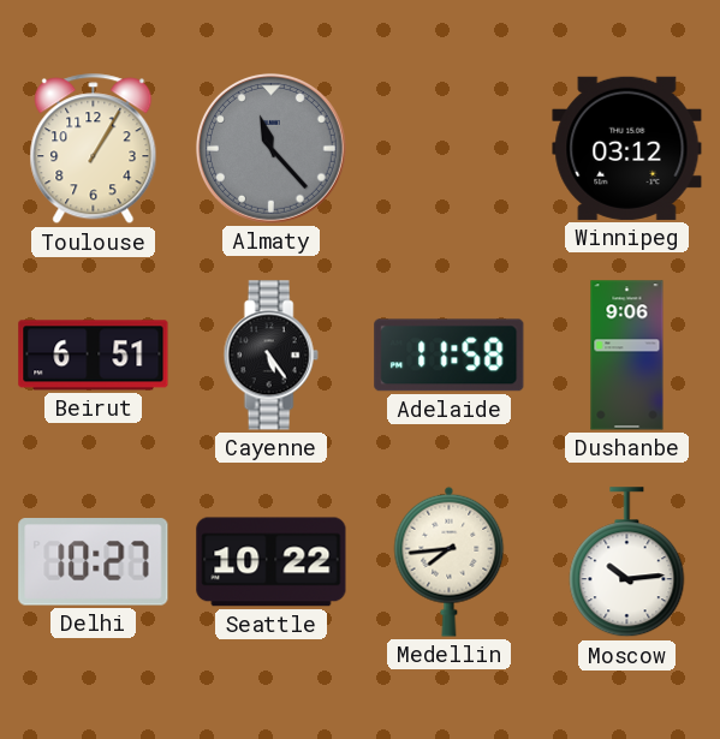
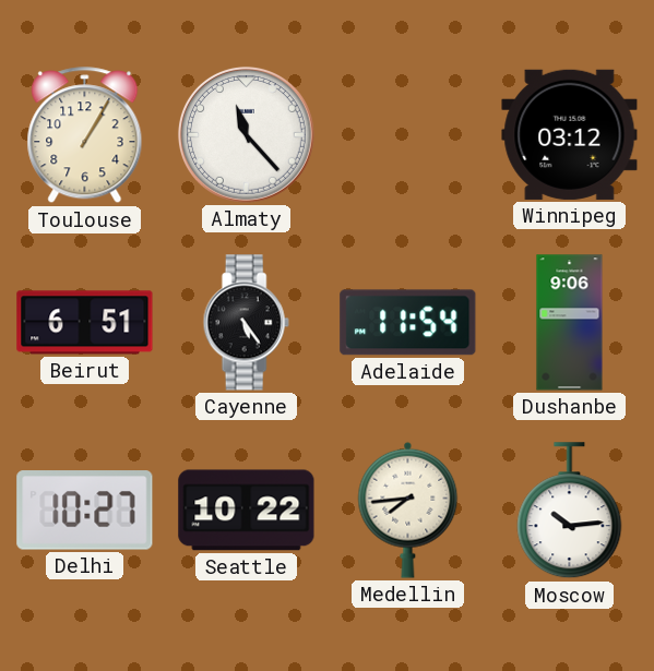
Almaty dial: grey -> white (246, 134)
Adelaide: 11:58 -> 11:54 (408, 323)
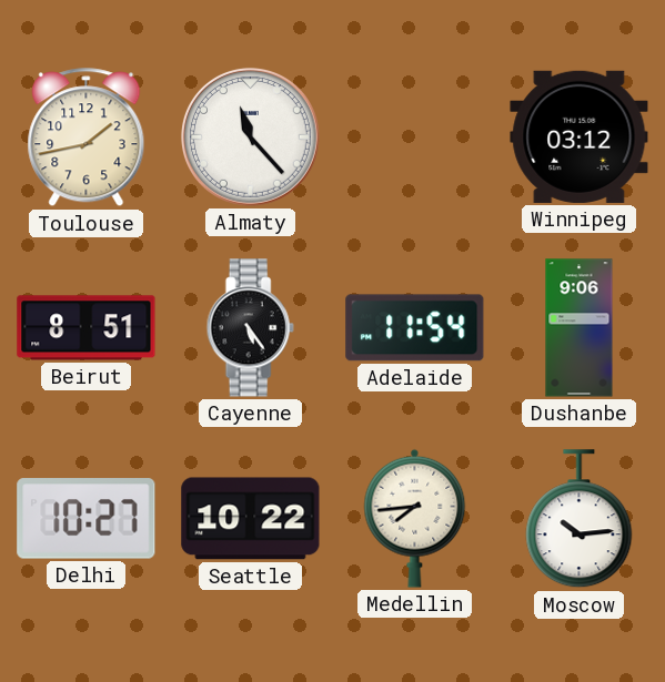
Toulouse: 1:05 -> 1:43 (87, 138)
Beirut: 6:51 -> 8:51 (87, 328)
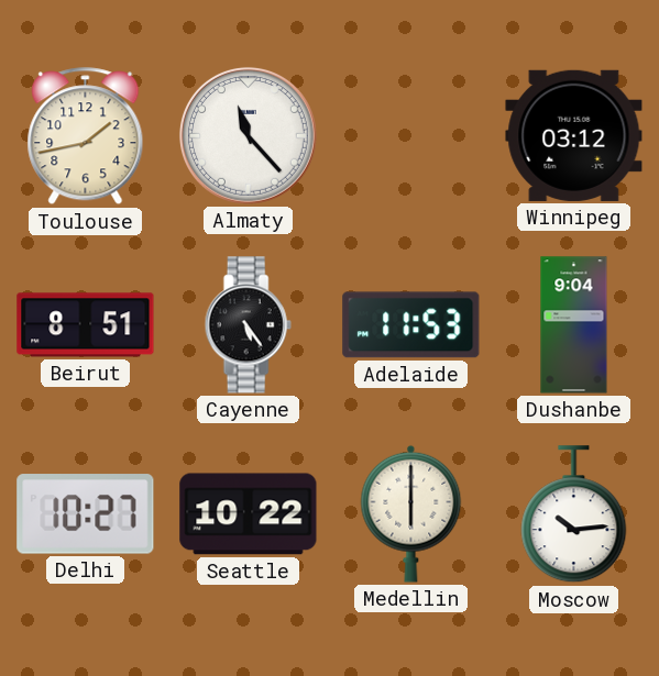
Adelaide: 11:54 -> 11:53 (411, 325)
Dushanbe: 9:06 -> 9:04 (574, 325)
Medellin: 7:44 -> 6:00 (411, 513)
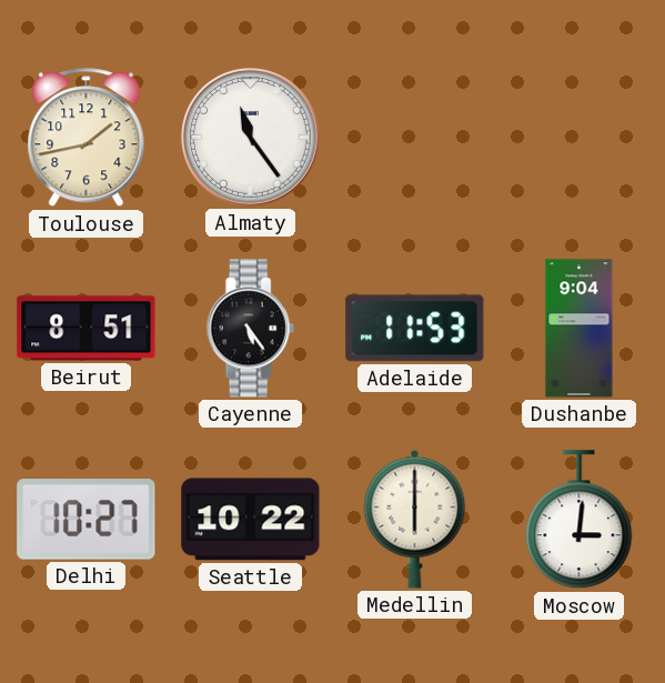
Almaty: 11:23 -> 11:24 (250, 137)
Winnipeg: 03:12 -> none (574, 135)
Moscow: 10:14 -> 3:01 (580, 520)
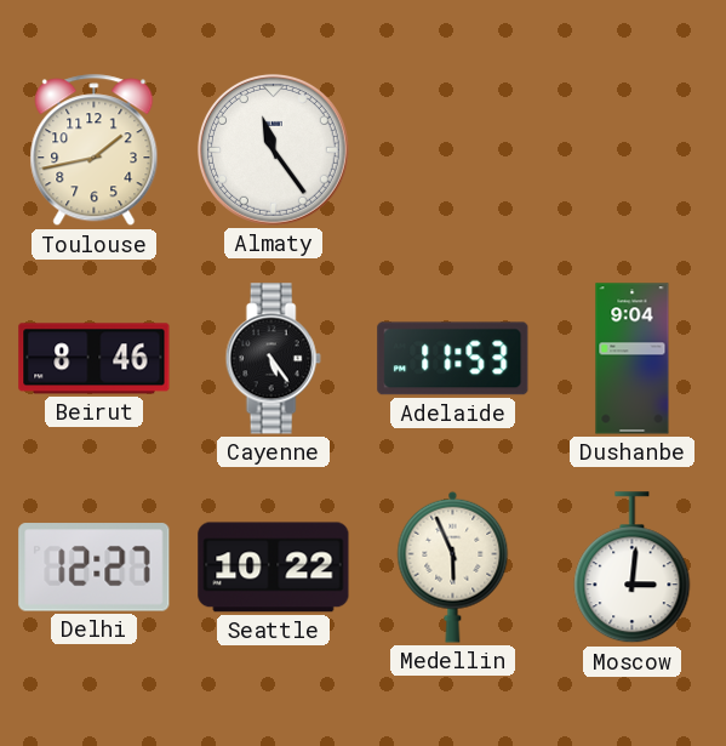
Beirut: 8:51 -> 8:46 (95, 359)
Delhi: 10:27 -> 12:27 (95, 568)
Medellin: 6:00 -> 5:56 (453, 566)
